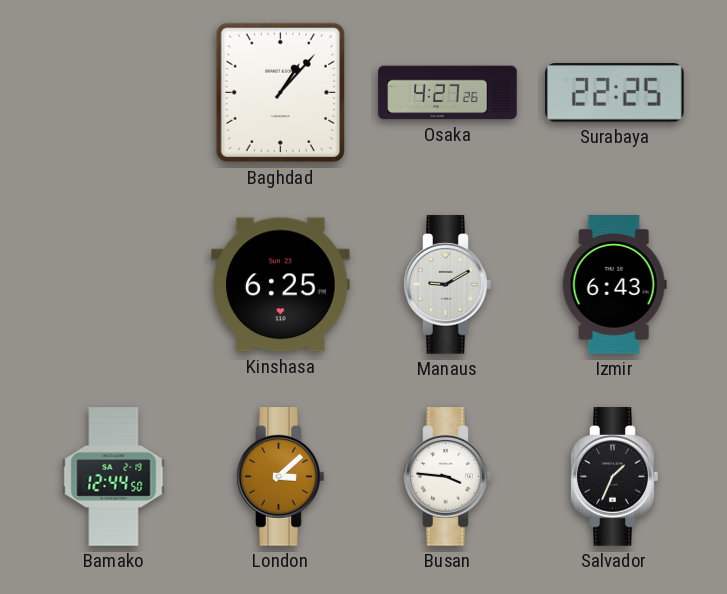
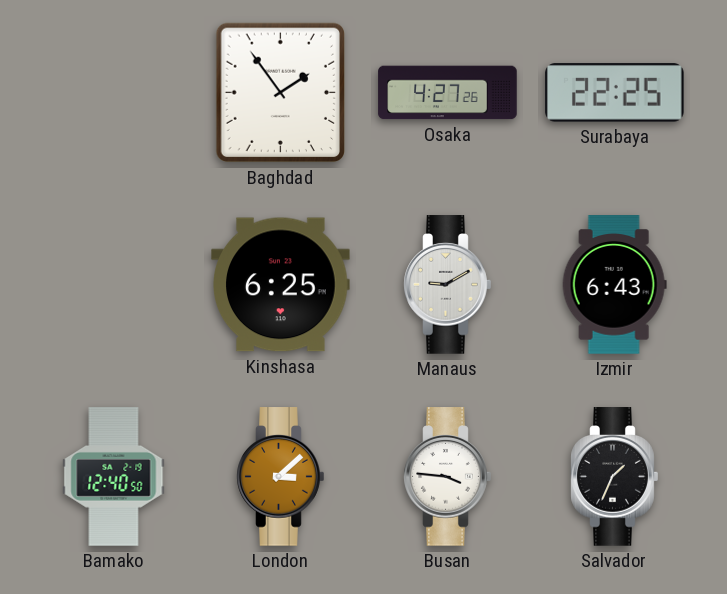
Baghdad: 1:07 -> 1:54 (280, 93)
Bamako: 12:44 -> 12:40 (114, 477)
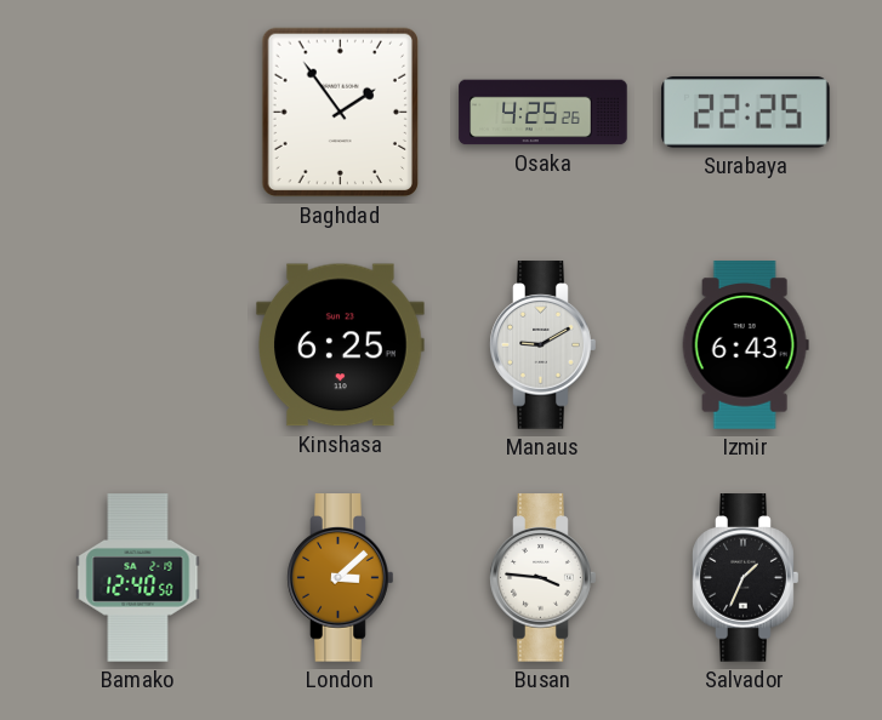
Osaka: 4:27 -> 4:25 (544, 113)
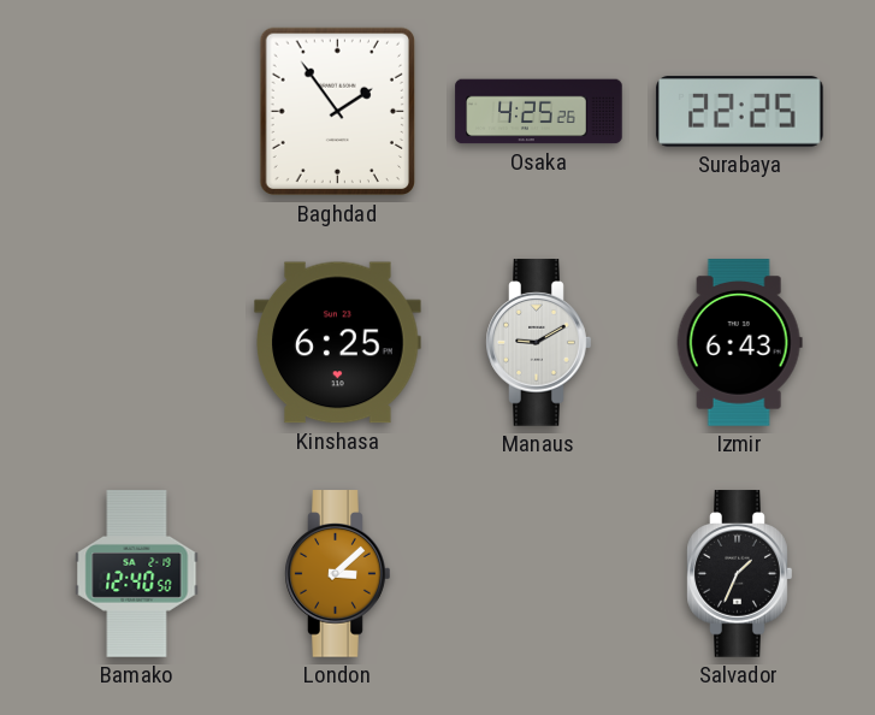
Busan: 3:46 -> none (544, 578)
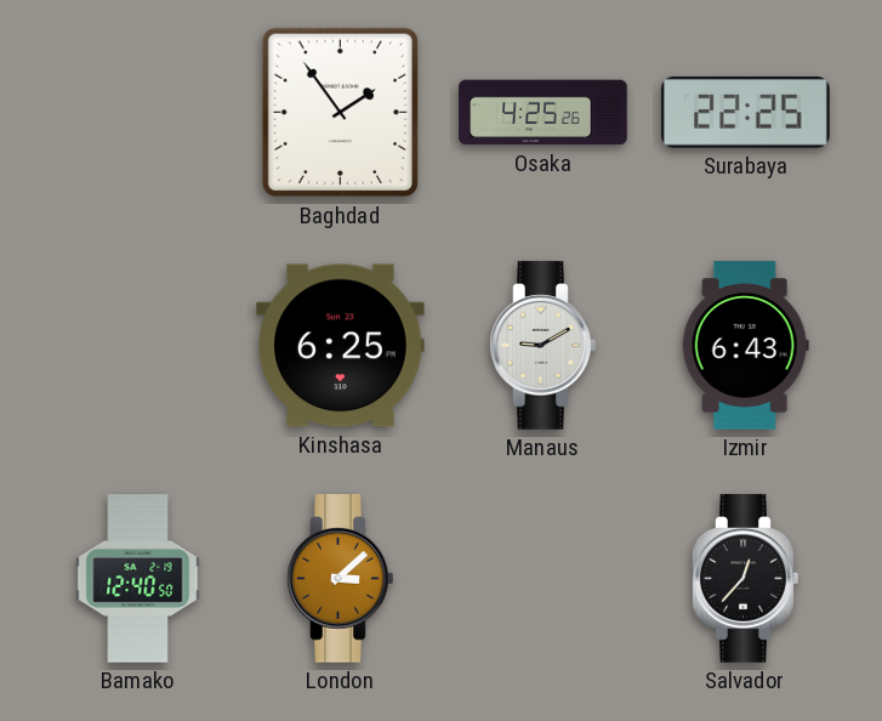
Salvador: 1:34 -> 12:37 (746, 579)
